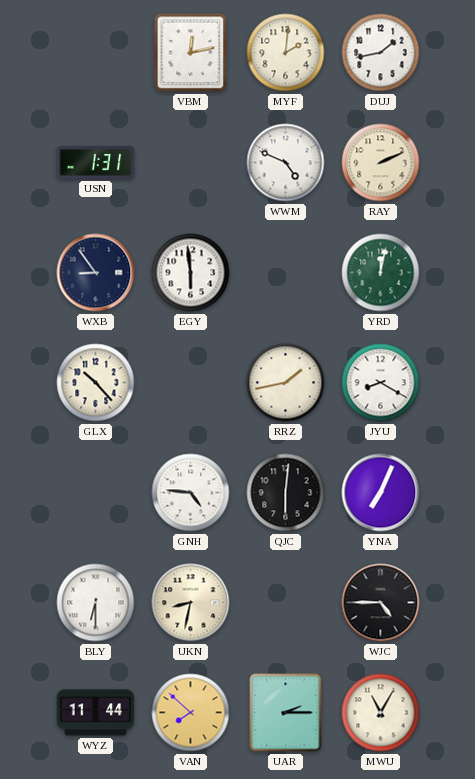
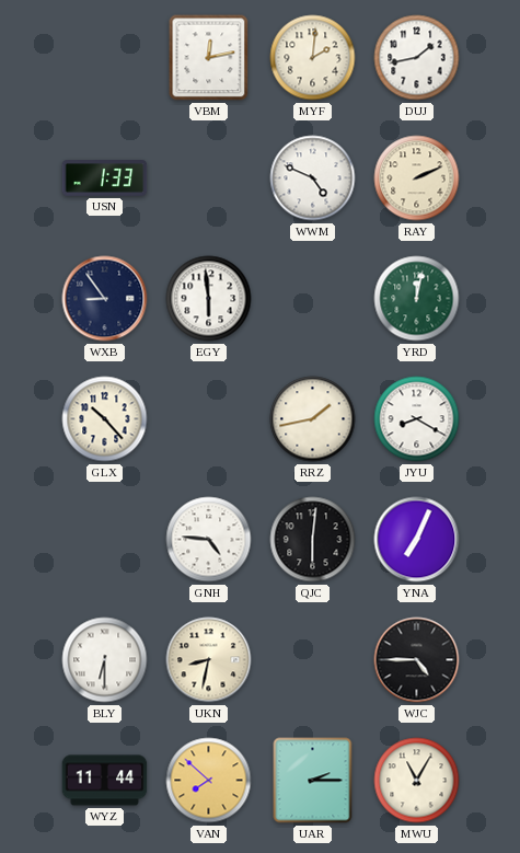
USN: 1:31 -> 1:33 (105, 178)
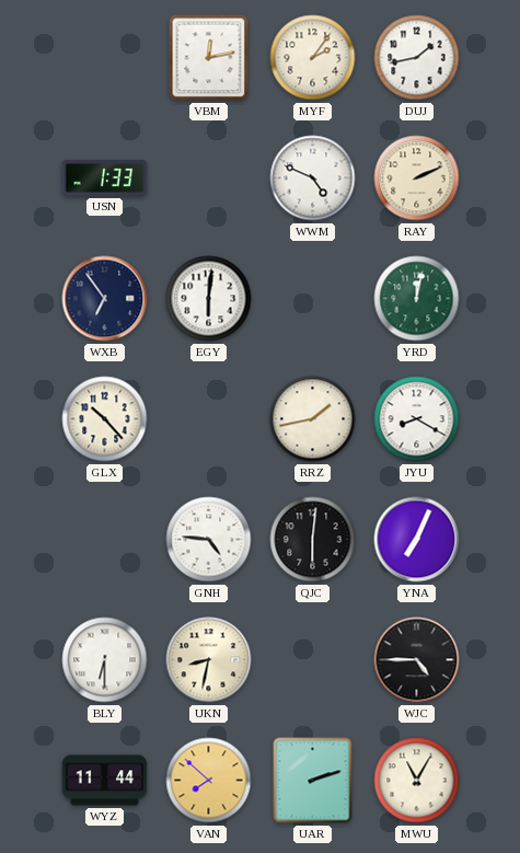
MYF: 2:01 -> 2:06 (313, 58)
WXB: 8:54 -> 6:54 (105, 299)
EGY: 5:59 -> 6:01 (209, 299)
UAR: 2:15 -> 2:12 (313, 781)
